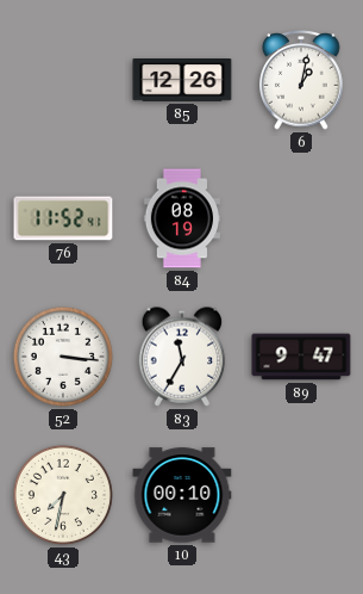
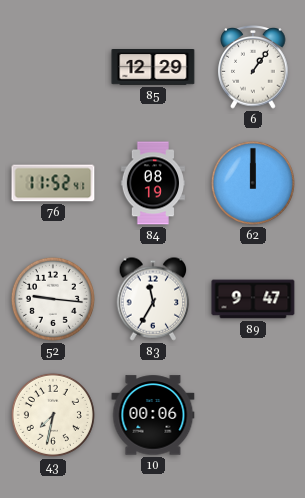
85: 12:26 -> 12:29 (153, 67)
6: 1:02 -> 1:06 (253, 67)
62: none -> 12:00 (253, 183)
52: 3:16 -> 9:16 (53, 299)
10: 00:10 -> 00:06 (153, 415)
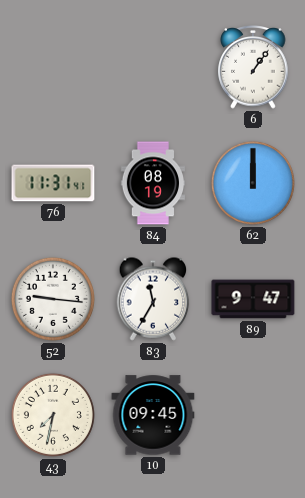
85: 12:29 -> none (153, 67)
76: 11:52 -> 11:31 (53, 183)
10: 00:06 -> 09:45 (153, 415)
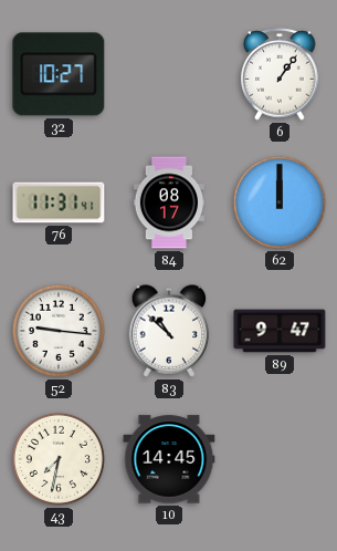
32: none -> 10:27 (59, 74)
84: 08:19 -> 08:17 (168, 202)
83: 11:35 -> 10:52 (169, 331)
10: 09:45 -> 14:45 (169, 459)
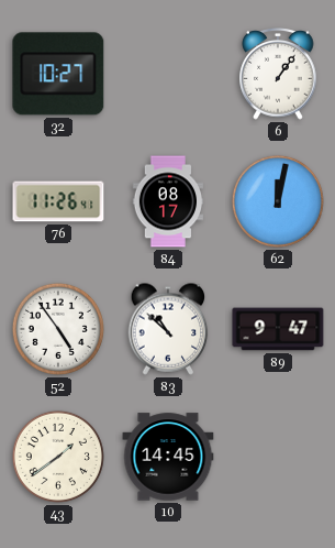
76: 11:31 -> 11:26 (58, 201)
62: 12:00 -> 12:02 (278, 201)
52: 9:16 -> 4:54 (58, 329)
43: 7:32 -> 1:39 (58, 457)
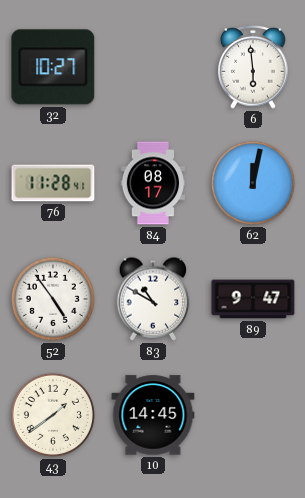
6: 1:06 -> 5:59 (253, 67)
76: 11:26 -> 11:28 (53, 183)
83: 10:52 -> 10:50 (153, 299)
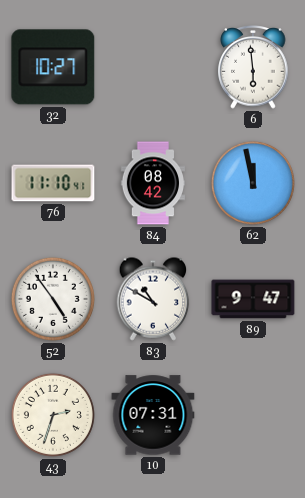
76: 11:28 -> 11:10 (53, 183)
84: 08:17 -> 08:42 (152, 183)
62: 12:02 -> 11:58 (253, 183)
43: 1:39 -> 2:33 (53, 415)
10: 14:45 -> 07:31 (153, 415)
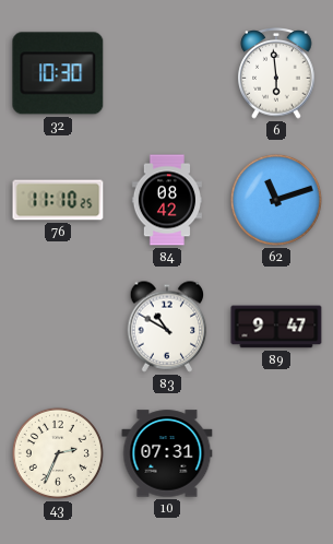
32: 10:27 -> 10:30 (58, 73)
76: 11:10:41 -> 11:10:25 (58, 200)
62: 11:58 -> 11:12 (276, 200)
52: 4:54 -> none (53, 299)
43: 2:33 -> 2:34 (58, 453)
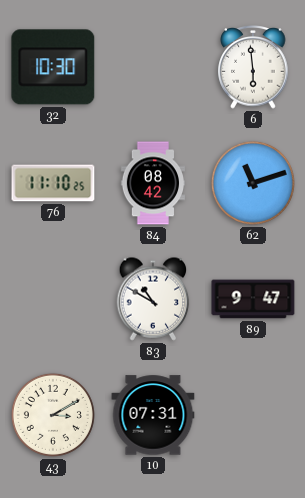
43: 2:34 -> 3:10 (53, 415)
